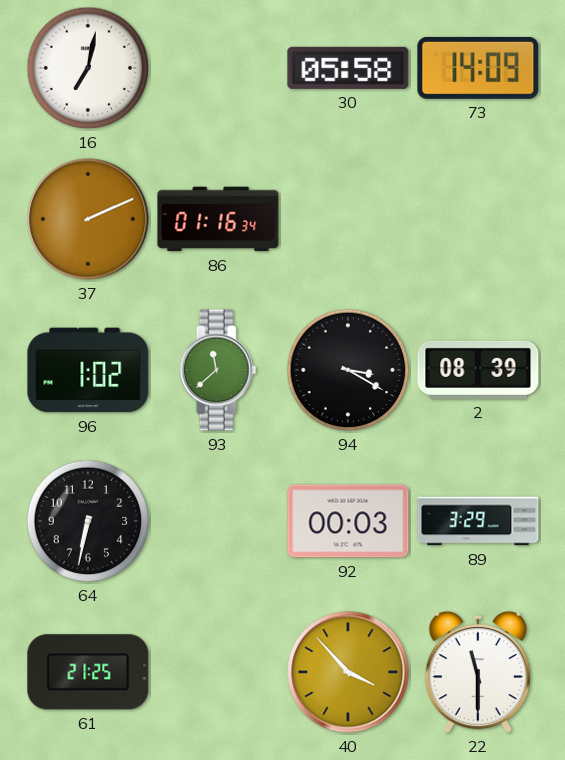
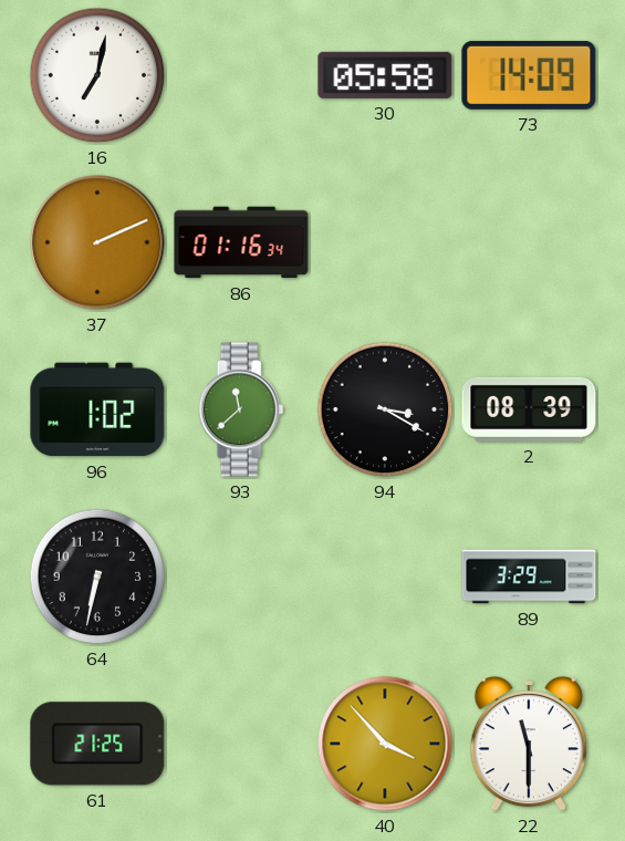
92: 00:03 -> none (348, 521)
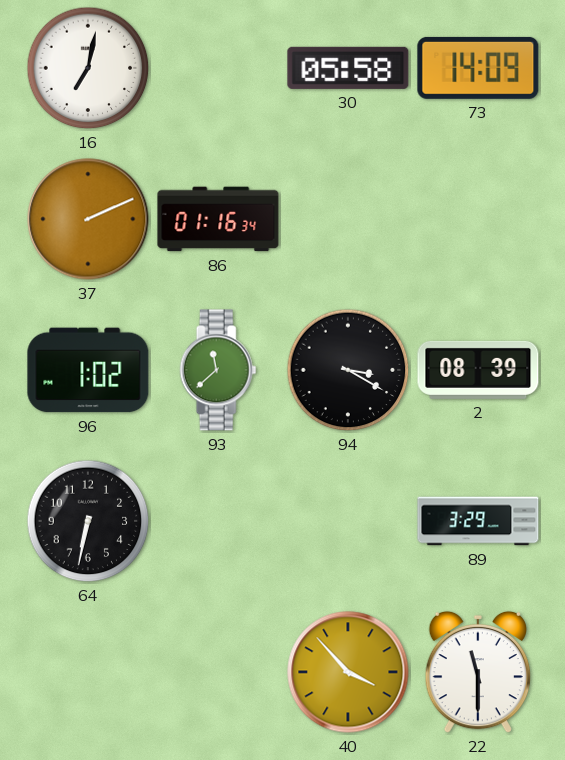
61: 21:25 -> none (97, 744)
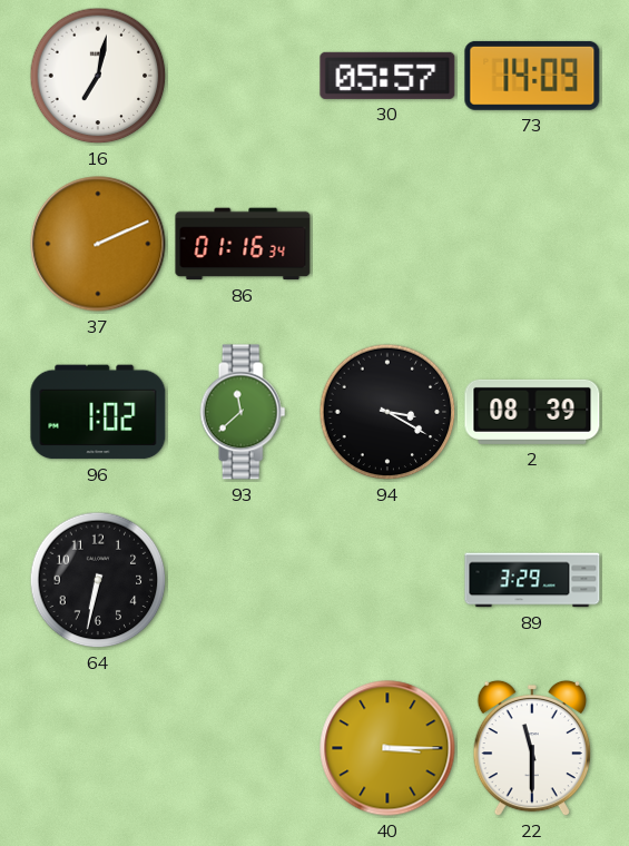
30: 05:58 -> 05:57 (387, 76)
40: 3:53 -> 3:15 (387, 748)
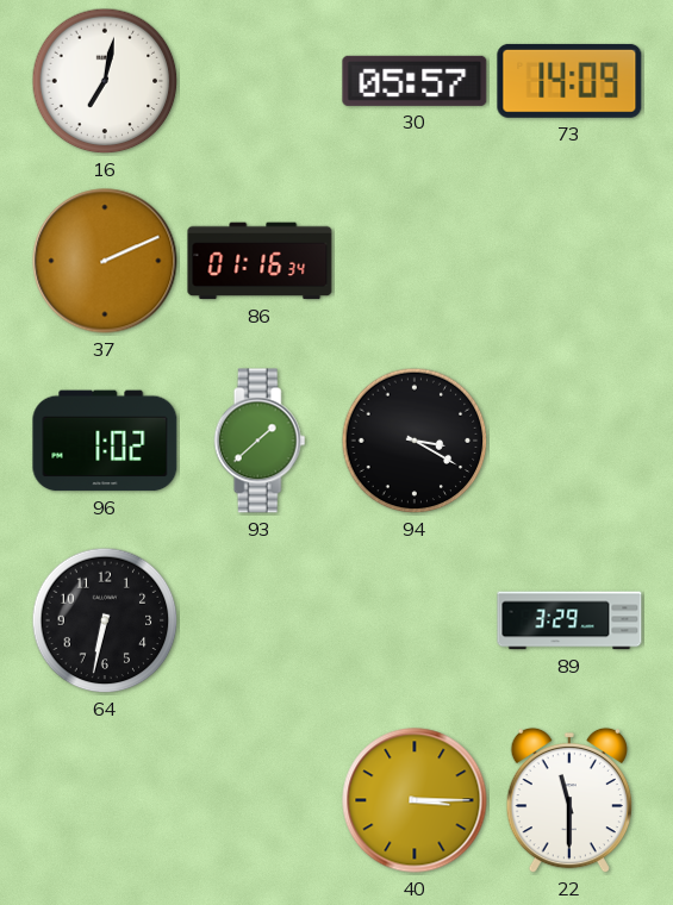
93: 11:38 -> 1:38 (260, 441)
2: 08:39 -> none (532, 412)
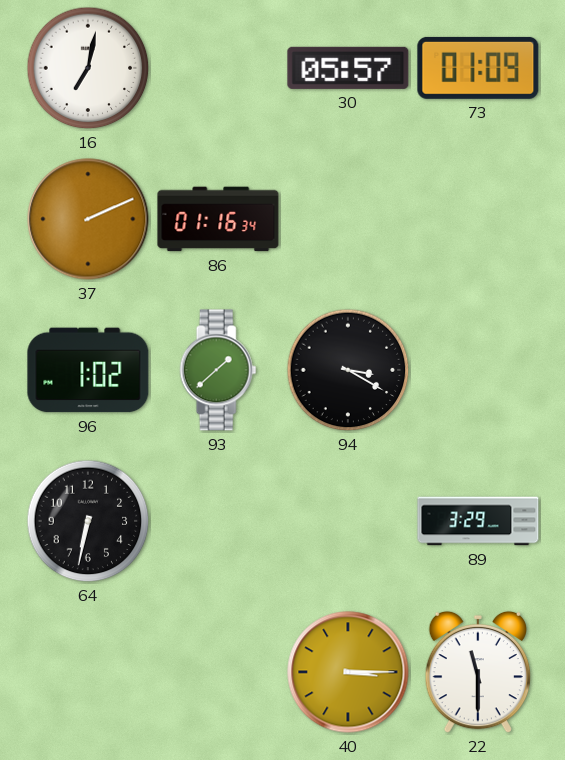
73: 14:09 -> 01:09 (478, 68)
